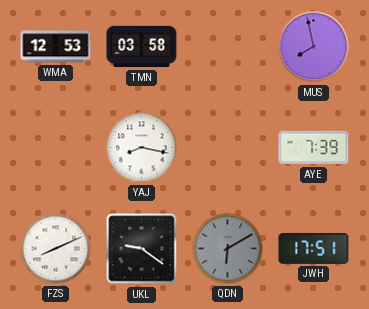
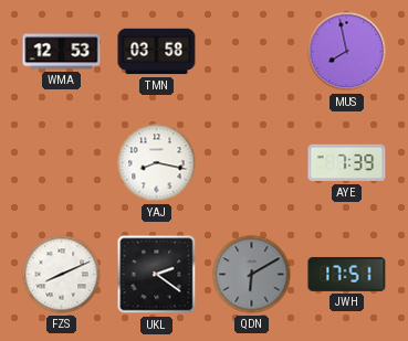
UKL: 9:21 -> 2:21 (157, 275)
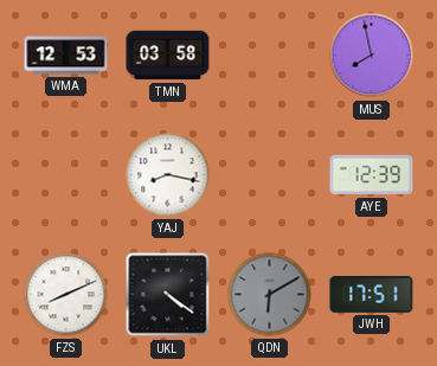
AYE: 7:39 -> 12:39 (372, 175)
UKL: 2:21 -> 4:21 (168, 295)
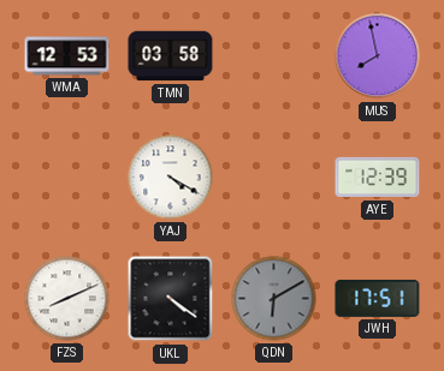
YAJ: 8:17 -> 4:20 (171, 178)
